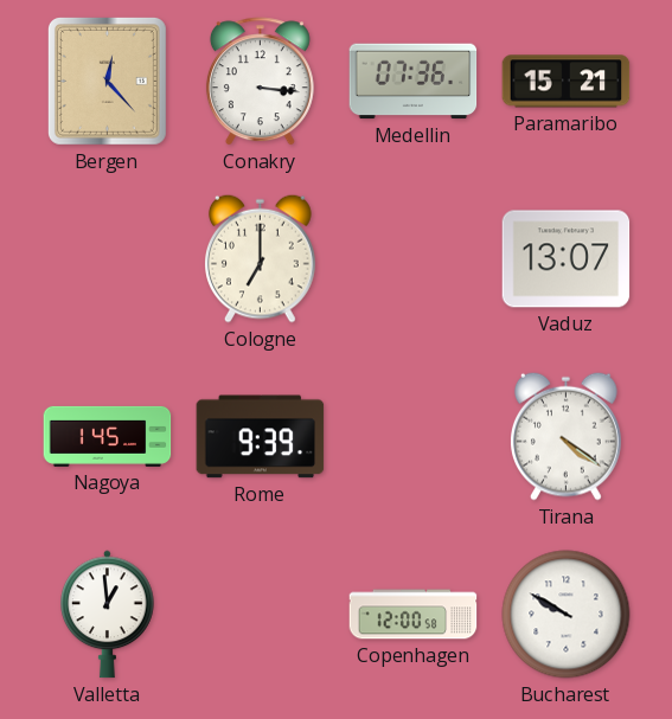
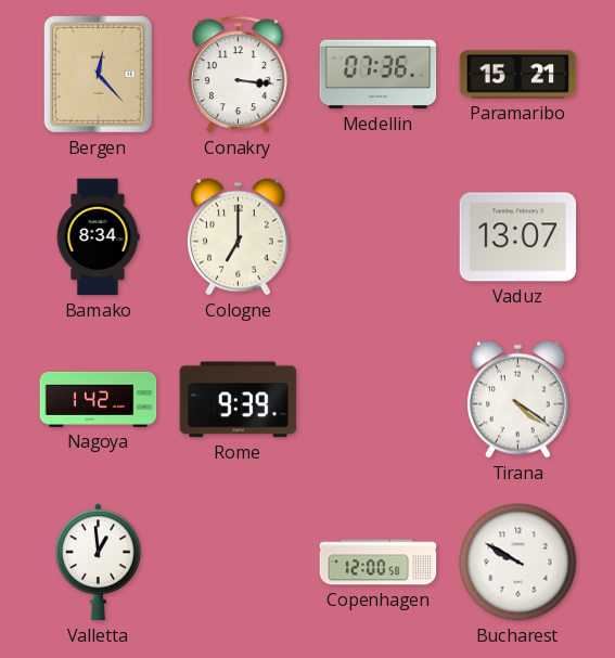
Bamako: none -> 8:34 (98, 237)
Nagoya: 1:45 -> 1:42 (99, 399)
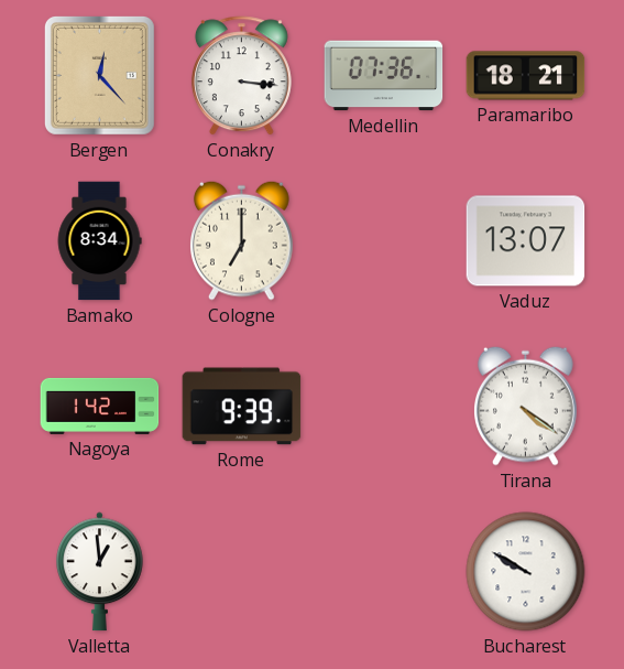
Paramaribo: 15:21 -> 18:21 (526, 76)
Copenhagen: 12:00 -> none (379, 563)
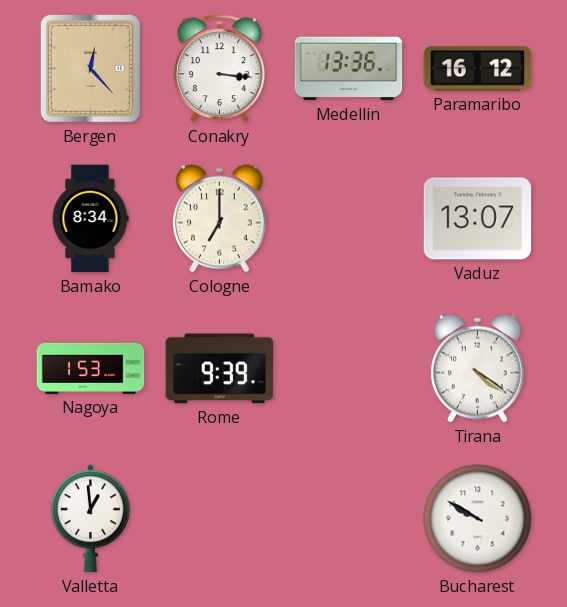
Medellin: 07:36 -> 13:36 (349, 69)
Paramaribo: 18:21 -> 16:12 (478, 69)
Nagoya: 1:42 -> 1:53 (91, 368)
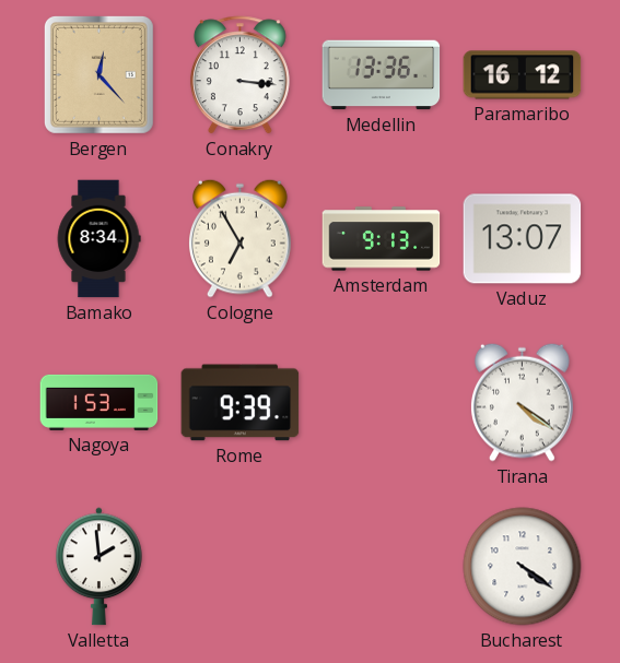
Cologne: 7:00 -> 6:55 (241, 238)
Amsterdam: none -> 9:13 (382, 239)
Valletta: 12:59 -> 1:59 (100, 567)
Bucharest: 9:50 -> 4:21 (523, 567)
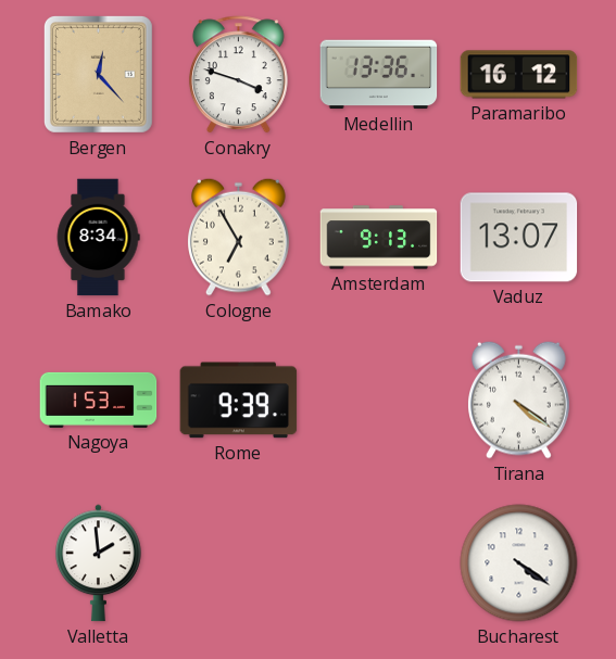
Conakry: 3:16 -> 3:48 (238, 75)
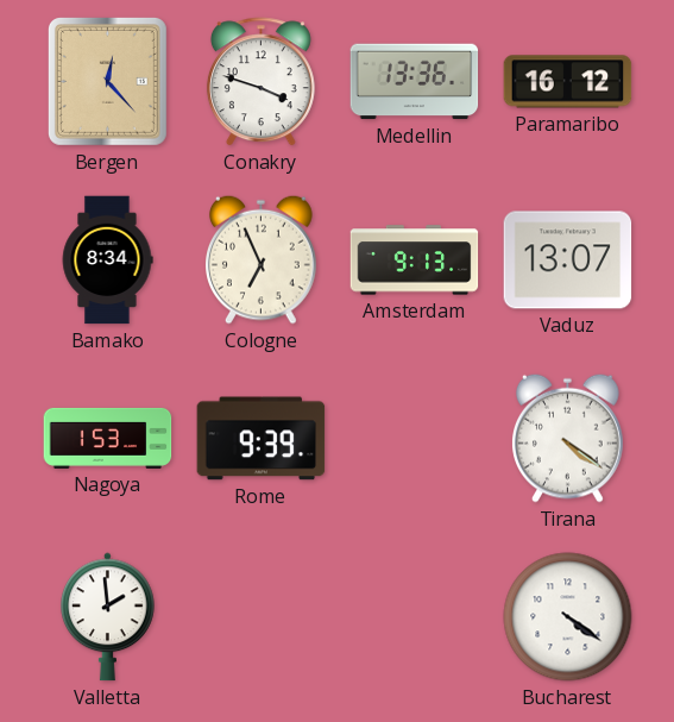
Cologne: 6:55 -> 6:56 (262, 259)
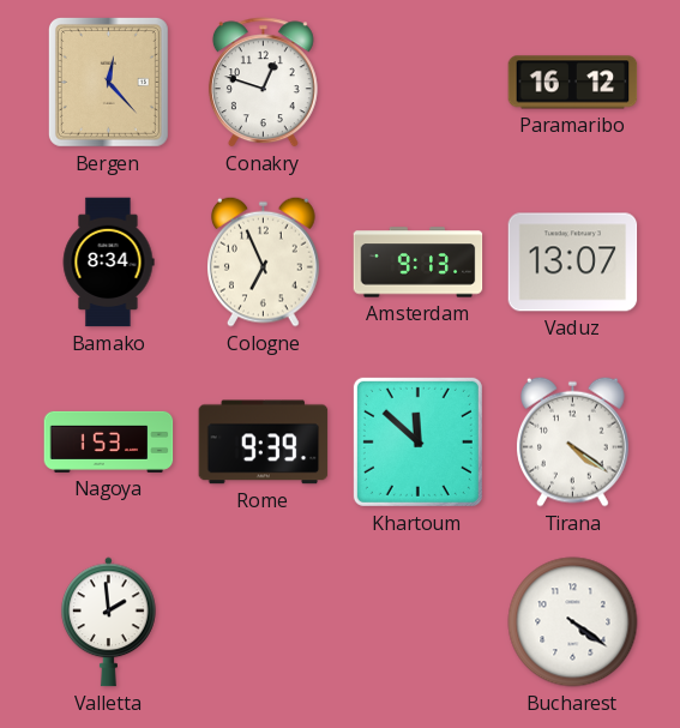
Conakry: 3:48 -> 12:48 (263, 83)
Medellin: 13:36 -> none (415, 82)
Khartoum: none -> 11:52 (417, 441)
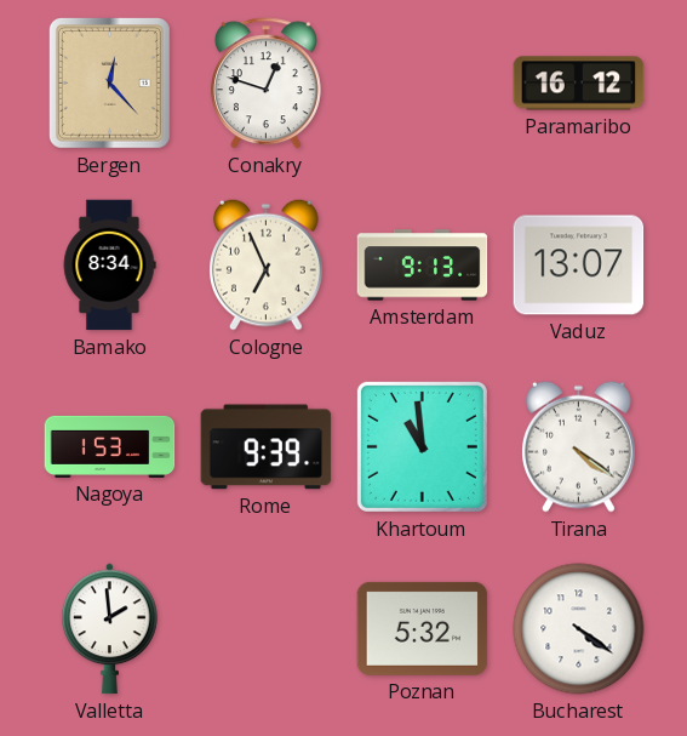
Khartoum: 11:52 -> 10:59 (422, 446)
Poznan: none -> 5:32 (423, 628)
